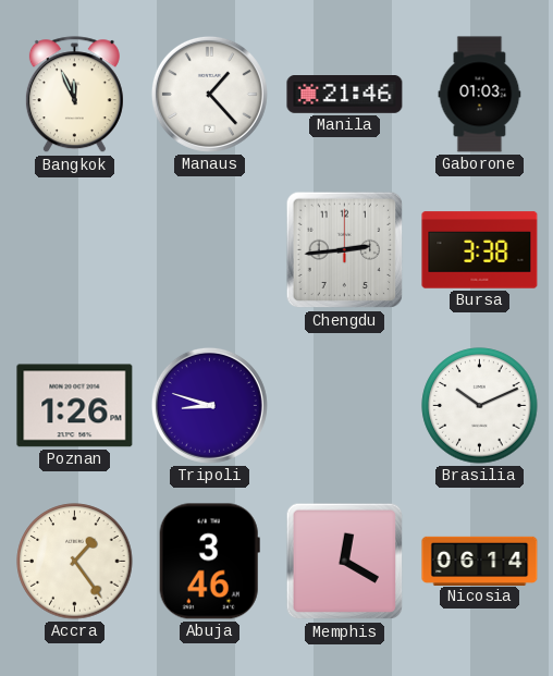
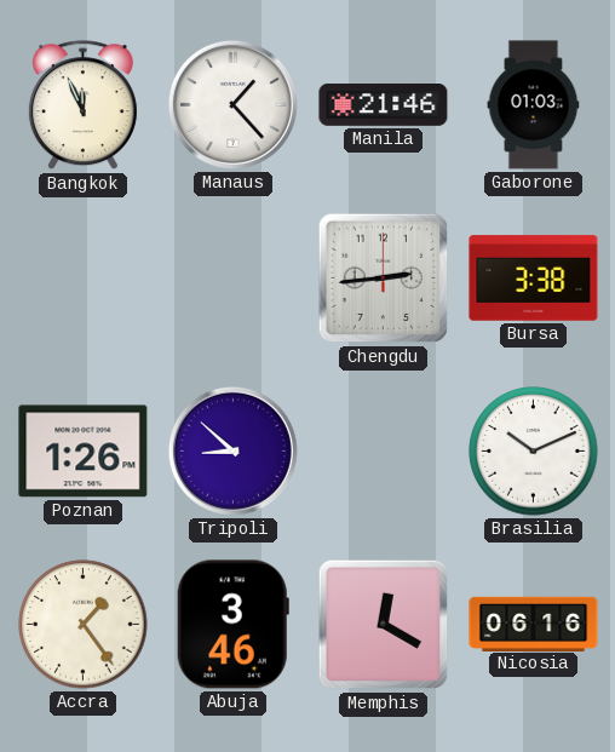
Tripoli: 8:48 -> 8:52 (232, 450)
Nicosia: 06:14 -> 06:16 (534, 624)
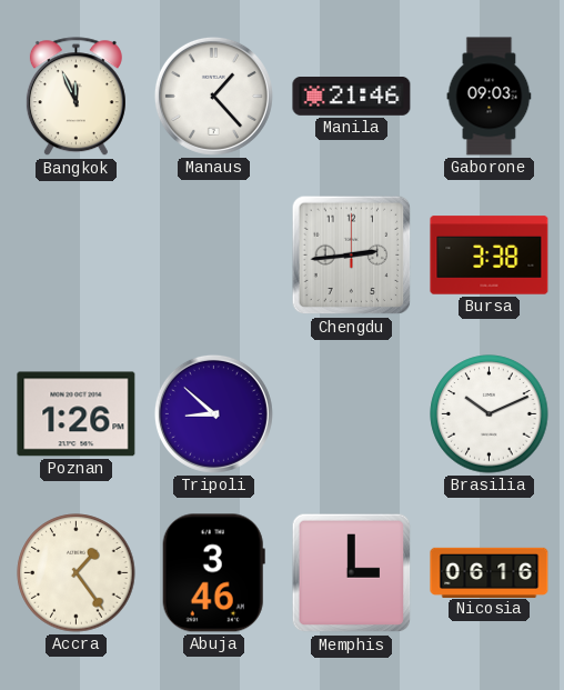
Gaborone: 01:03 -> 09:03 (490, 97)
Memphis: 12:20 -> 3:00 (352, 573)
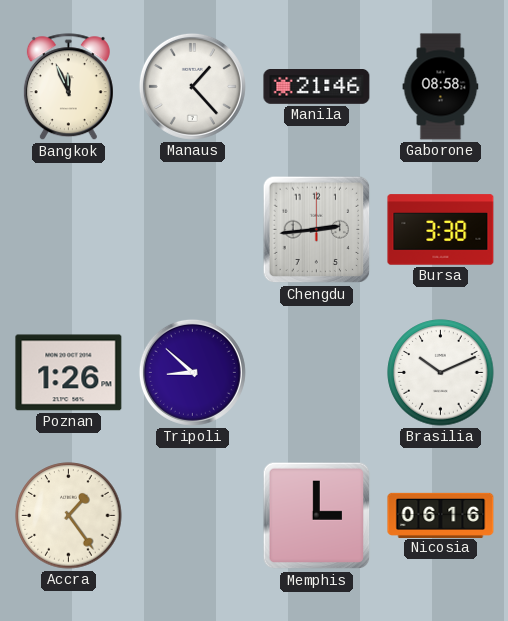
Gaborone: 09:03 -> 08:58 (441, 87)
Abuja: 3:46 -> none (213, 573)
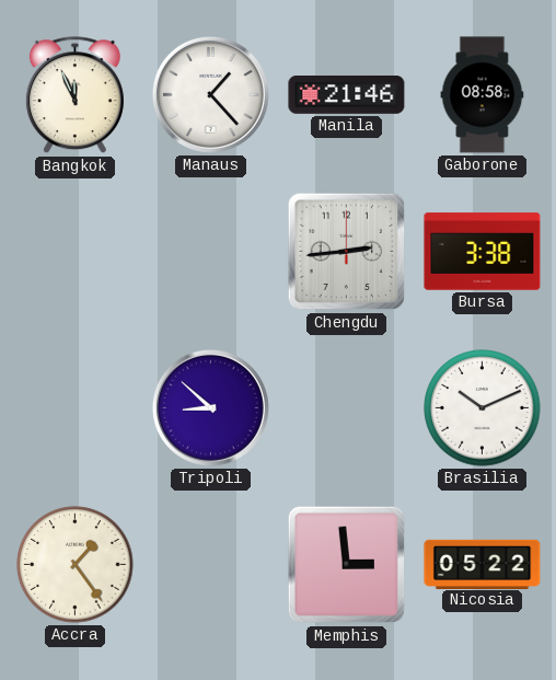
Poznan: 1:26 -> none (69, 373)
Memphis: 3:00 -> 2:59 (347, 565)
Nicosia: 06:16 -> 05:22 (483, 564)
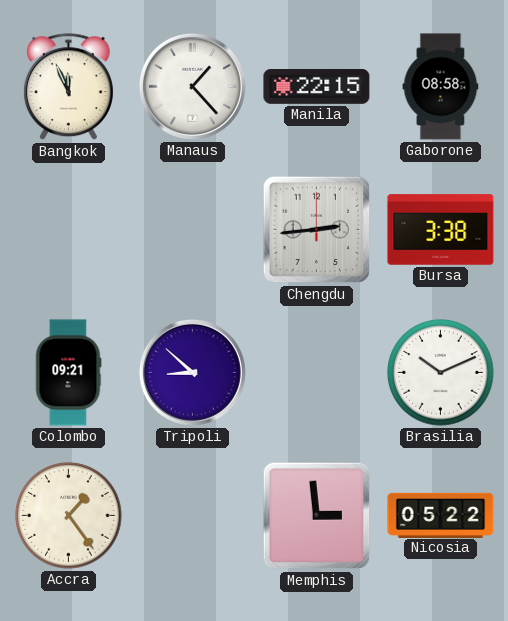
Manila: 21:46 -> 22:15 (317, 87)
Colombo: none -> 09:21 (68, 373)
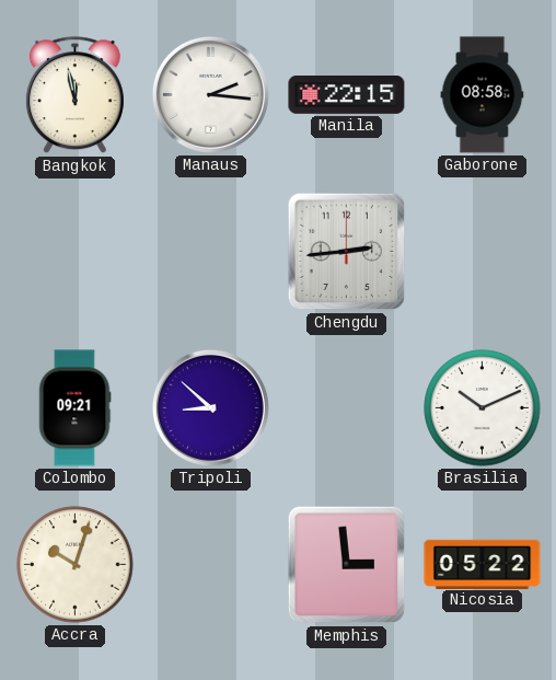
Bangkok: 11:56 -> 11:58 (74, 95)
Manaus: 1:23 -> 2:16 (210, 94)
Bursa: 3:38 -> none (441, 230)
Accra: 1:24 -> 10:03 (76, 565)
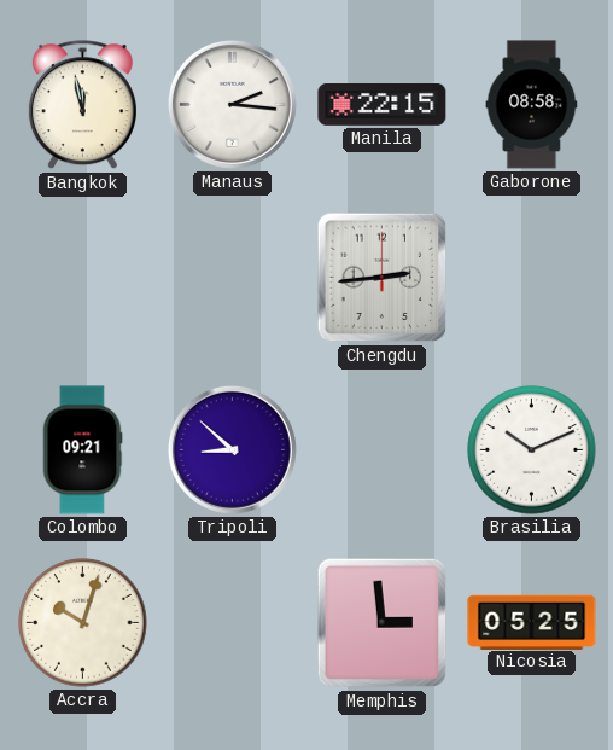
Nicosia: 05:22 -> 05:25 (532, 622)
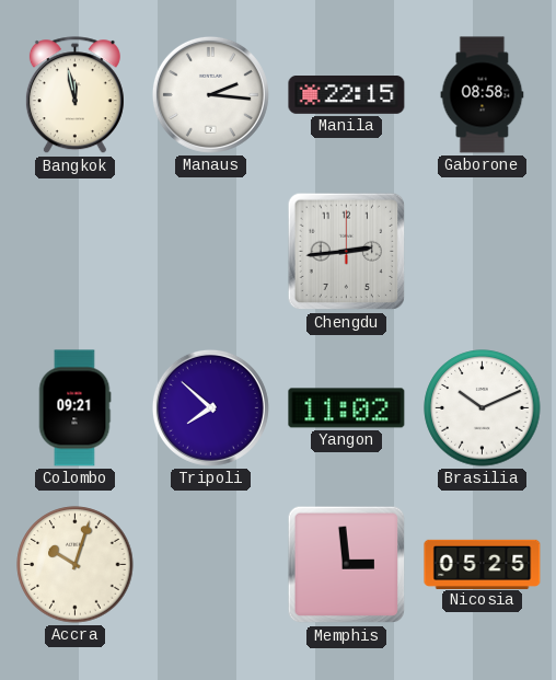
Tripoli: 8:52 -> 7:52 (210, 407)
Yangon: none -> 11:02 (347, 408)
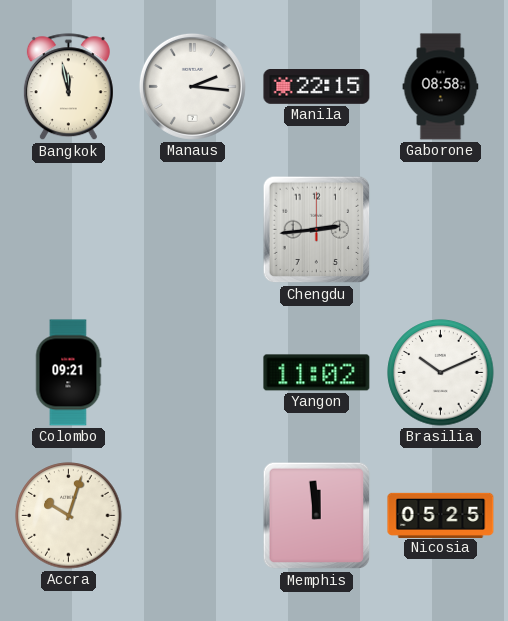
Tripoli: 7:52 -> none (210, 407)
Memphis: 2:59 -> 11:59 (317, 516)
